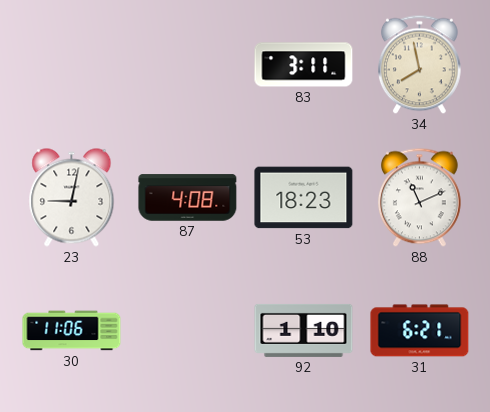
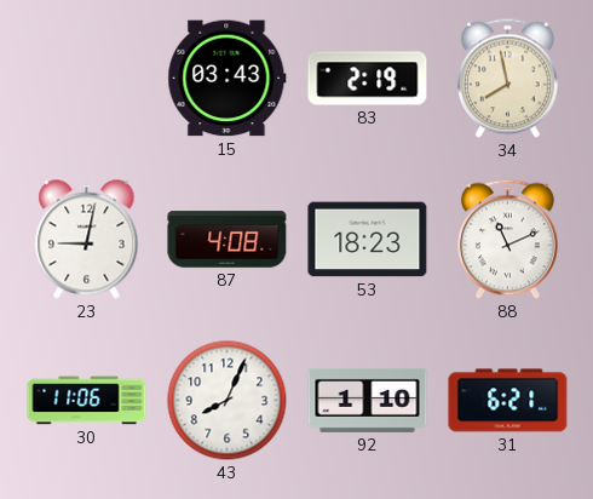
15: none -> 03:43 (228, 79)
83: 3:11 -> 2:19 (368, 79)
43: none -> 8:04 (228, 401)
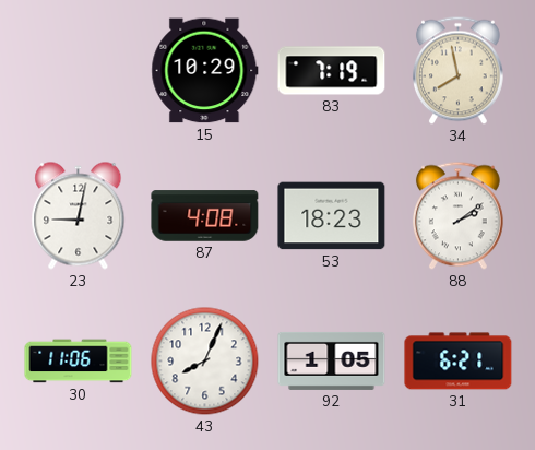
15: 03:43 -> 10:29 (205, 71)
83: 2:19 -> 7:19 (332, 71)
88: 11:11 -> 2:09 (459, 216)
92: 1:10 -> 1:05 (332, 360)
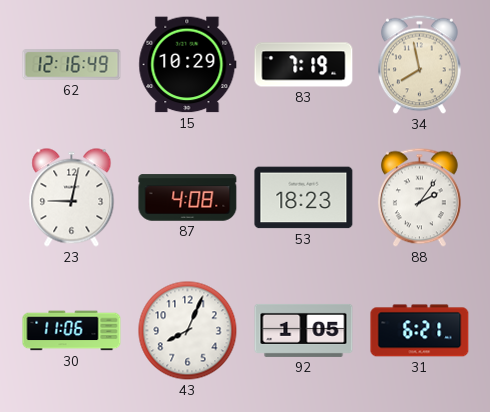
62: none -> 12:16 (72, 65)
88: 2:09 -> 2:06 (420, 198)
